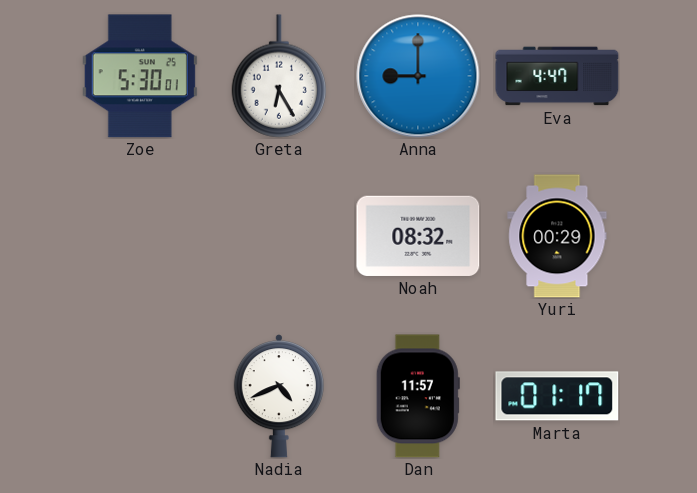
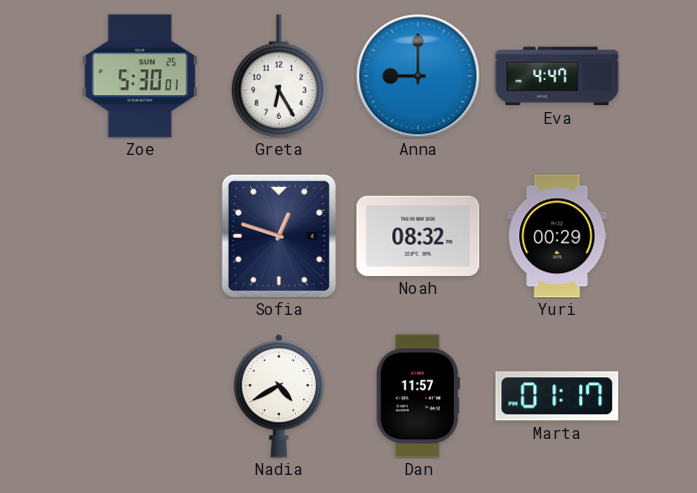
Sofia: none -> 12:48 (279, 236)
Nadia: 4:41 -> 4:40 (279, 396)
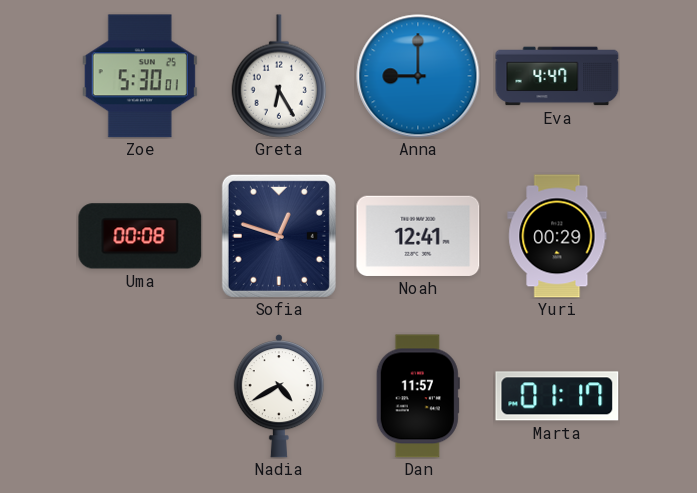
Uma: none -> 00:08 (140, 236)
Noah: 08:32 -> 12:41 (418, 236)
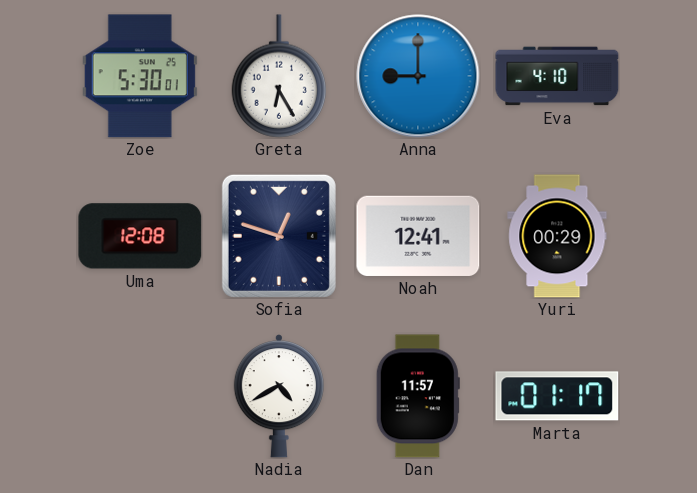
Eva: 4:47 -> 4:10 (557, 76)
Uma: 00:08 -> 12:08 (140, 236)
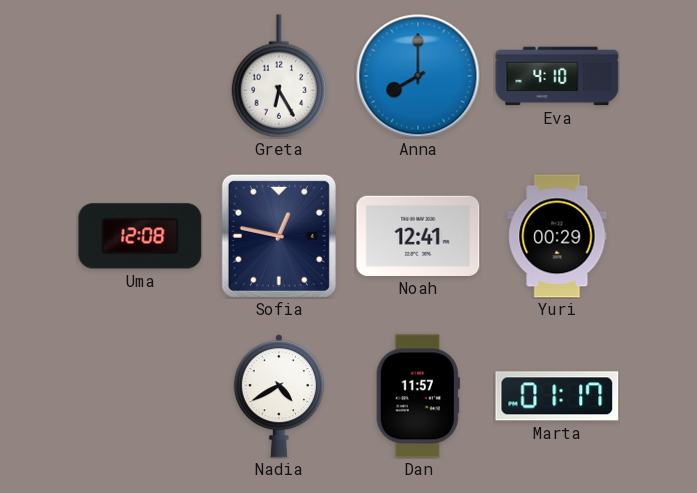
Zoe: 5:30 -> none (140, 76)
Anna: 9:00 -> 8:00 (418, 76)
Sofia: 12:48 -> 12:47 (279, 236)
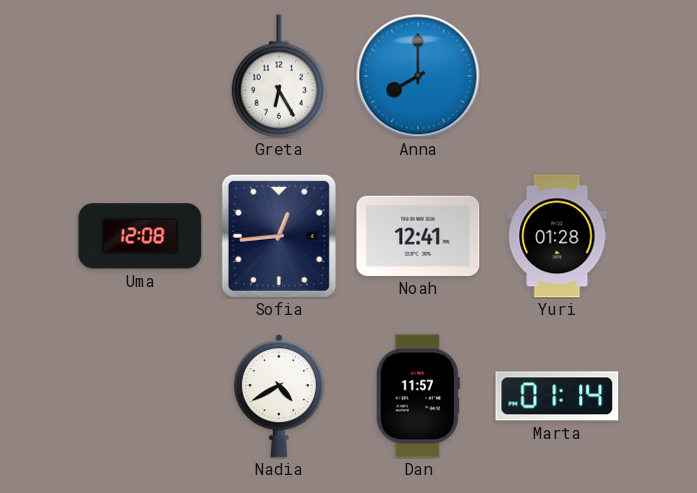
Eva: 4:10 -> none (557, 76)
Sofia: 12:47 -> 12:44 (279, 236)
Yuri: 00:29 -> 01:28 (557, 236)
Marta: 01:17 -> 01:14 (557, 396)
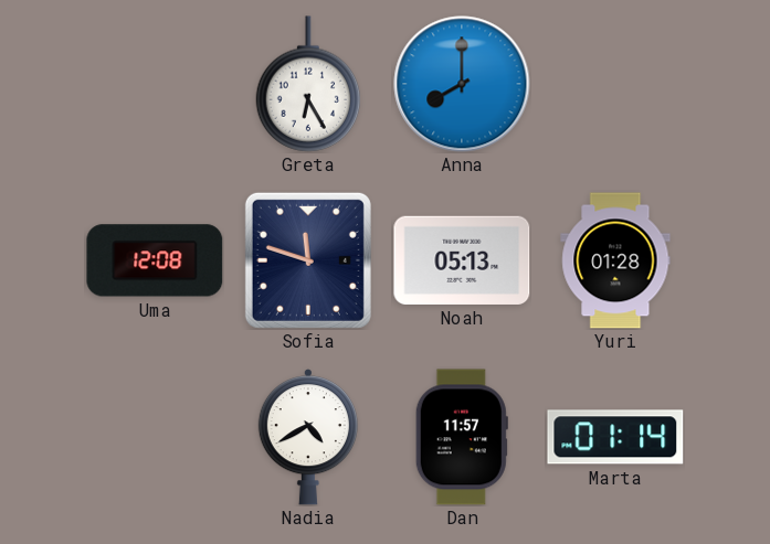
Sofia: 12:44 -> 11:48 (308, 260)
Noah: 12:41 -> 05:13 (462, 260)
